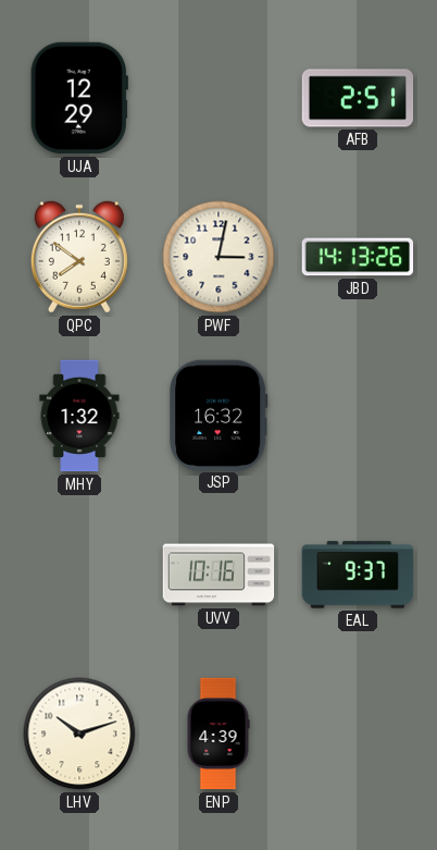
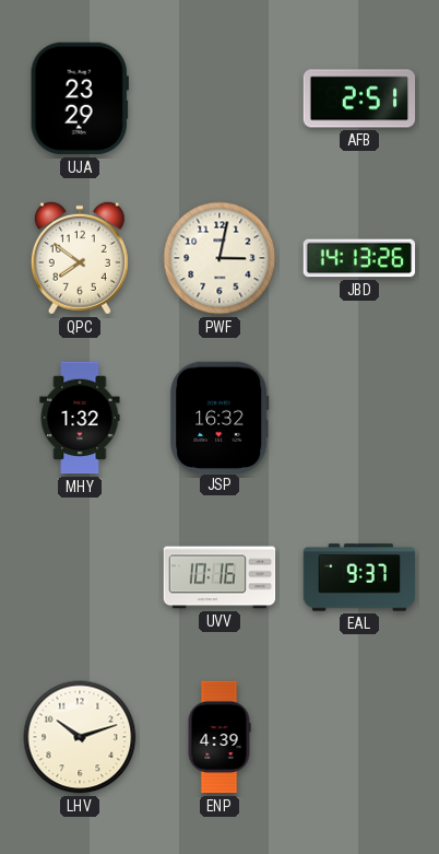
UJA: 12:29 -> 23:29 (80, 98)
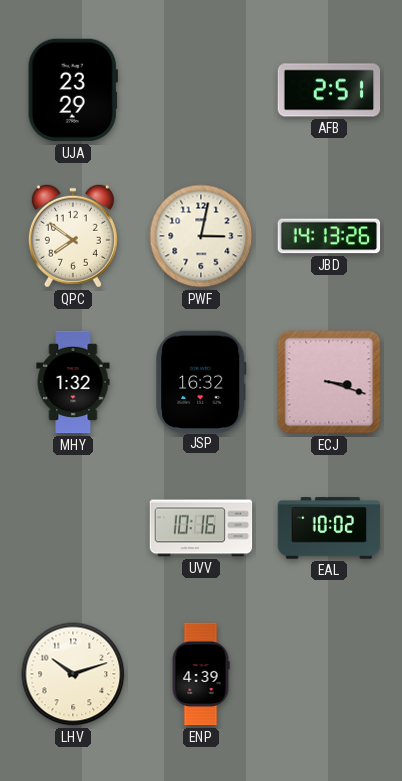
ECJ: none -> 3:18 (329, 382)
EAL: 9:37 -> 10:02 (329, 528)
